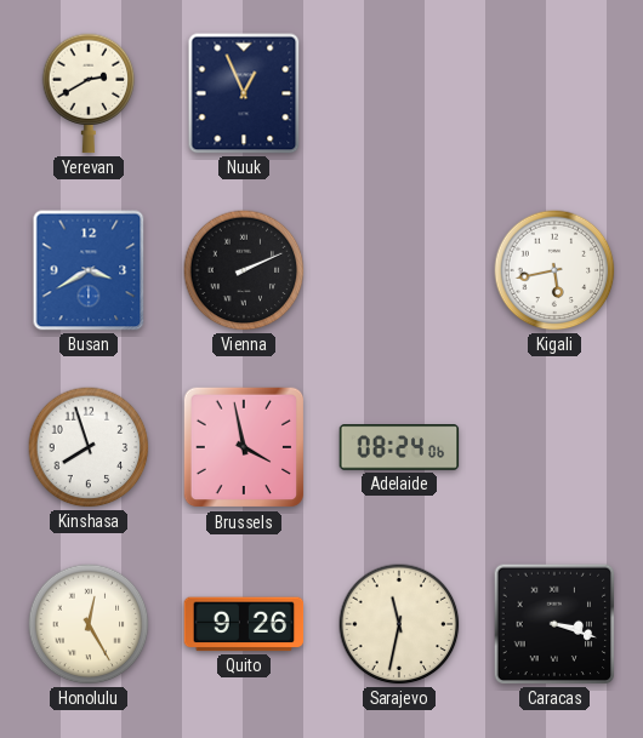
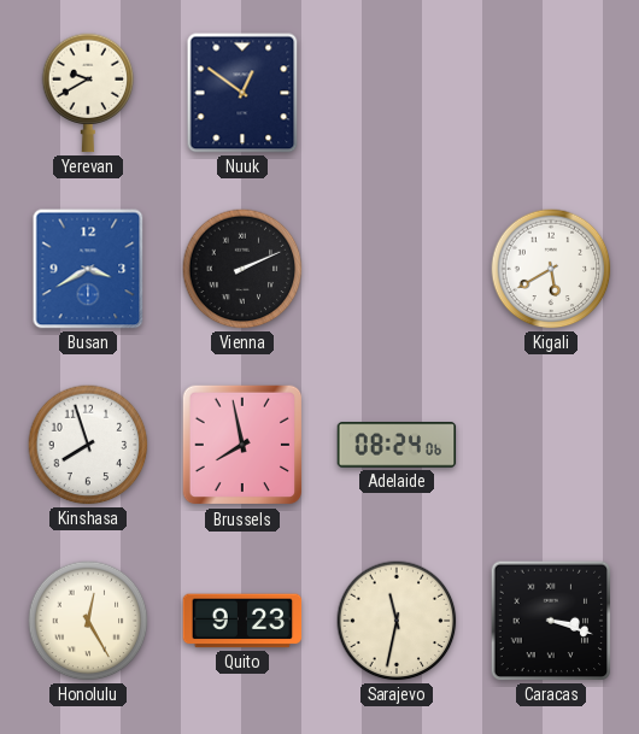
Yerevan: 2:40 -> 9:40 (88, 93)
Nuuk: 12:56 -> 12:51 (242, 93)
Kigali: 5:43 -> 5:40 (551, 269)
Brussels: 3:58 -> 7:58 (242, 445)
Quito: 9:26 -> 9:23 (242, 621)
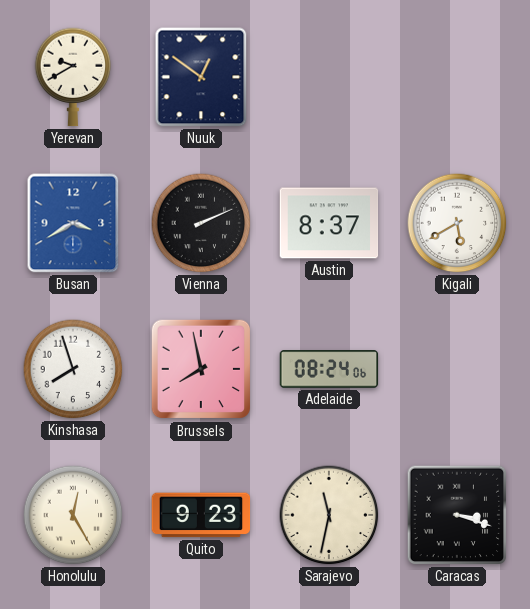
Austin: none -> 8:37 (329, 223)
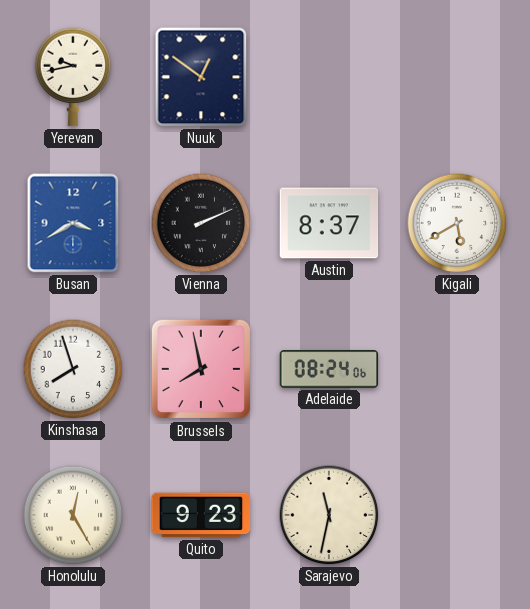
Yerevan: 9:40 -> 9:43 (73, 77)
Caracas: 3:18 -> none (457, 515)
